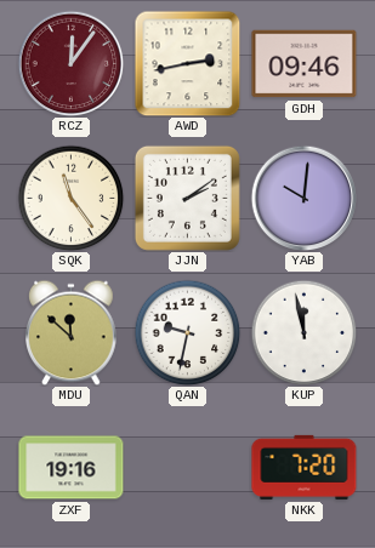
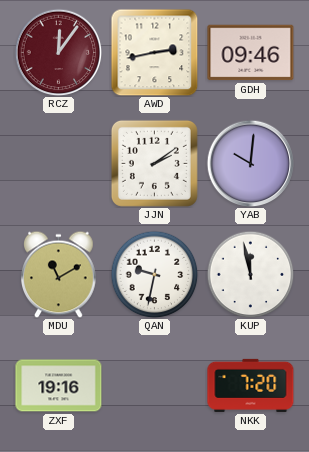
SQK: 11:24 -> none (70, 198)
MDU: 11:52 -> 11:10 (59, 274)
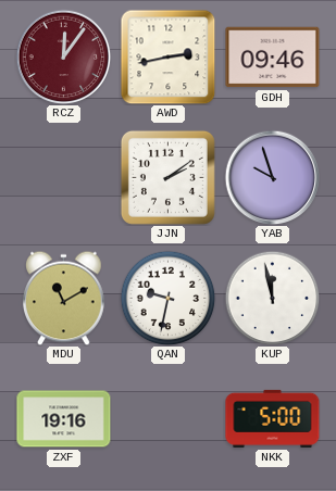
YAB: 10:01 -> 9:57 (272, 177)
NKK: 7:20 -> 5:00 (273, 418)
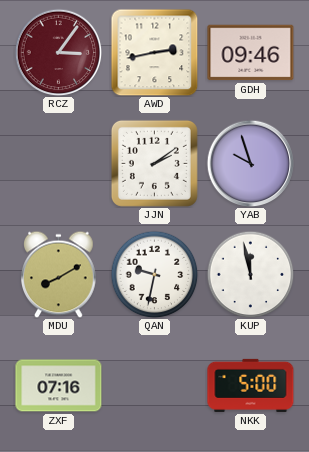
RCZ: 12:06 -> 3:06 (58, 52)
MDU: 11:10 -> 8:10 (59, 274)
ZXF: 19:16 -> 07:16 (59, 386)
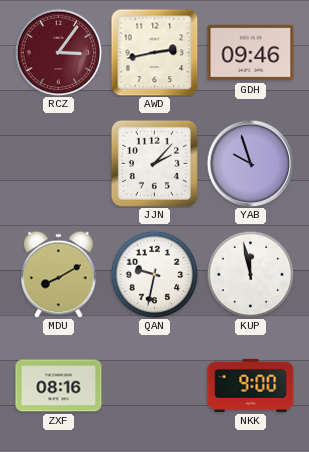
JJN: 2:09 -> 2:07 (154, 163)
ZXF: 07:16 -> 08:16 (59, 386)
NKK: 5:00 -> 9:00 (251, 385)
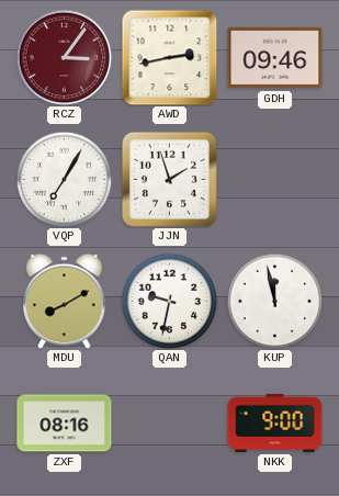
VQP: none -> 7:05 (64, 179)
JJN: 2:07 -> 1:57 (169, 179)
YAB: 9:57 -> none (250, 163)
